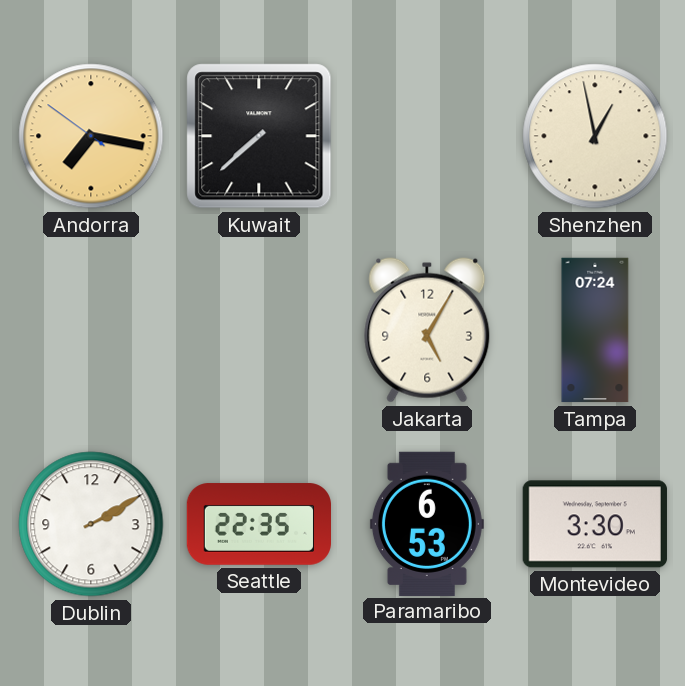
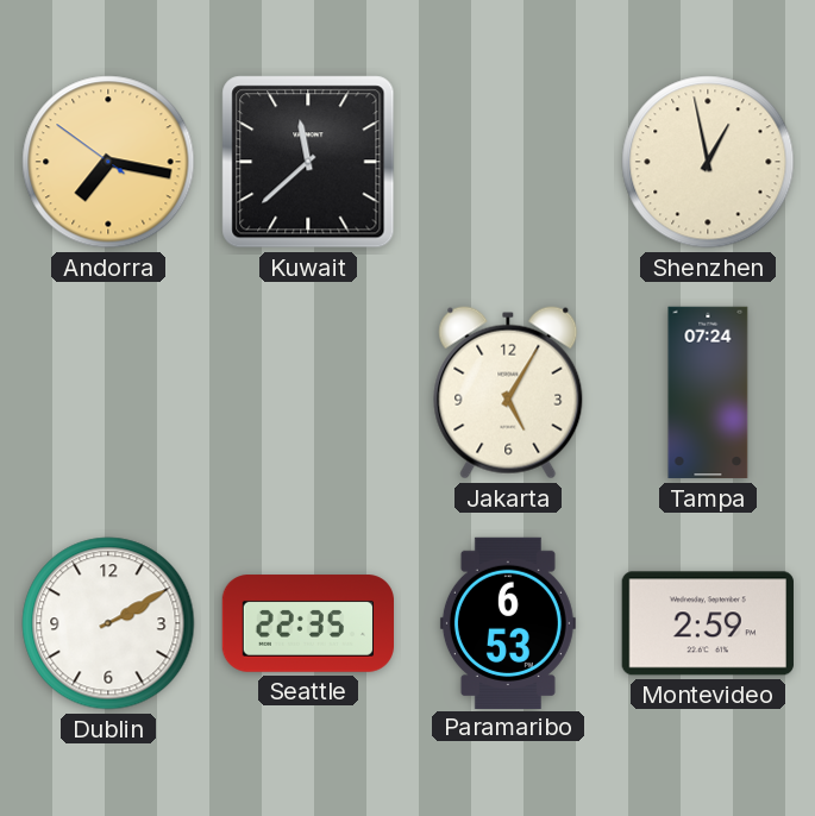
Kuwait: 7:38 -> 11:38 (308, 162)
Montevideo: 3:30 -> 2:59 (708, 623)
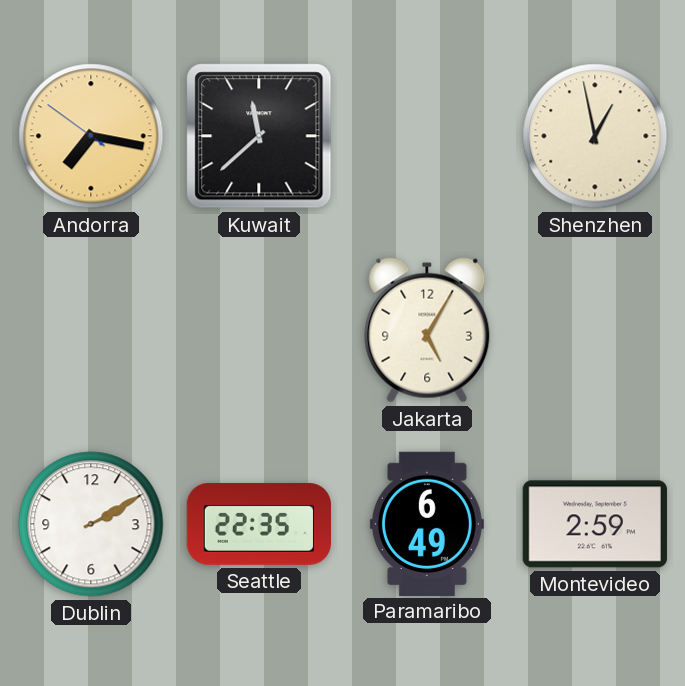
Tampa: 07:24 -> none (708, 393)
Paramaribo: 6:53 -> 6:49 (427, 523)
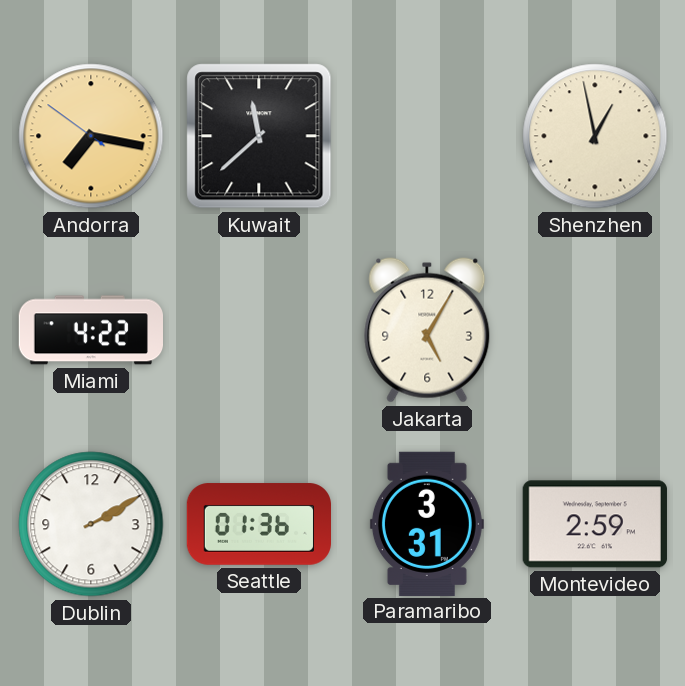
Miami: none -> 4:22 (90, 330)
Seattle: 22:35 -> 01:36 (259, 524)
Paramaribo: 6:49 -> 3:31 (427, 523)
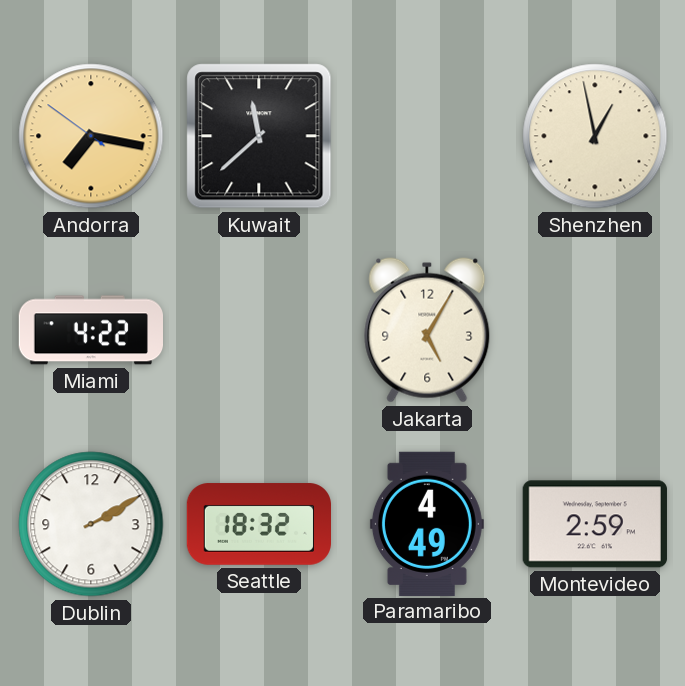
Seattle: 01:36 -> 18:32 (259, 524)
Paramaribo: 3:31 -> 4:49 (427, 523)
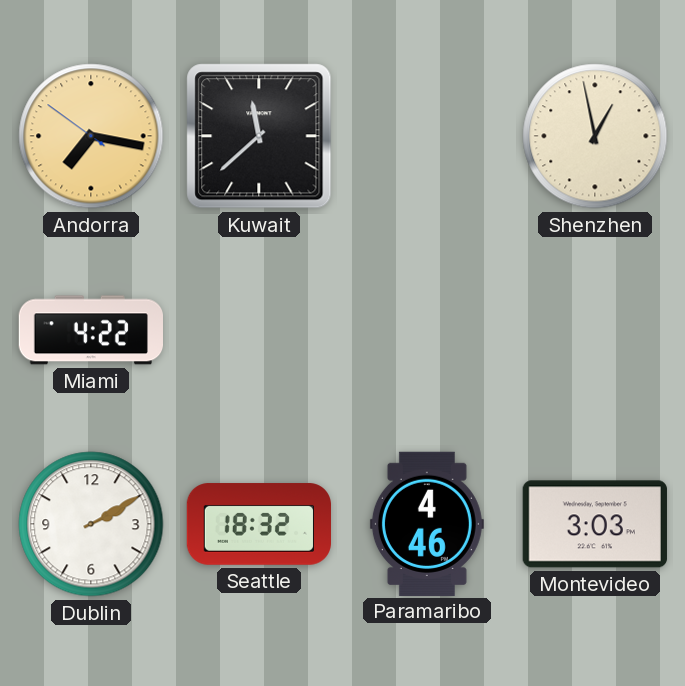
Jakarta: 5:05 -> none (427, 330)
Paramaribo: 4:49 -> 4:46 (427, 523)
Montevideo: 2:59 -> 3:03 (595, 524)
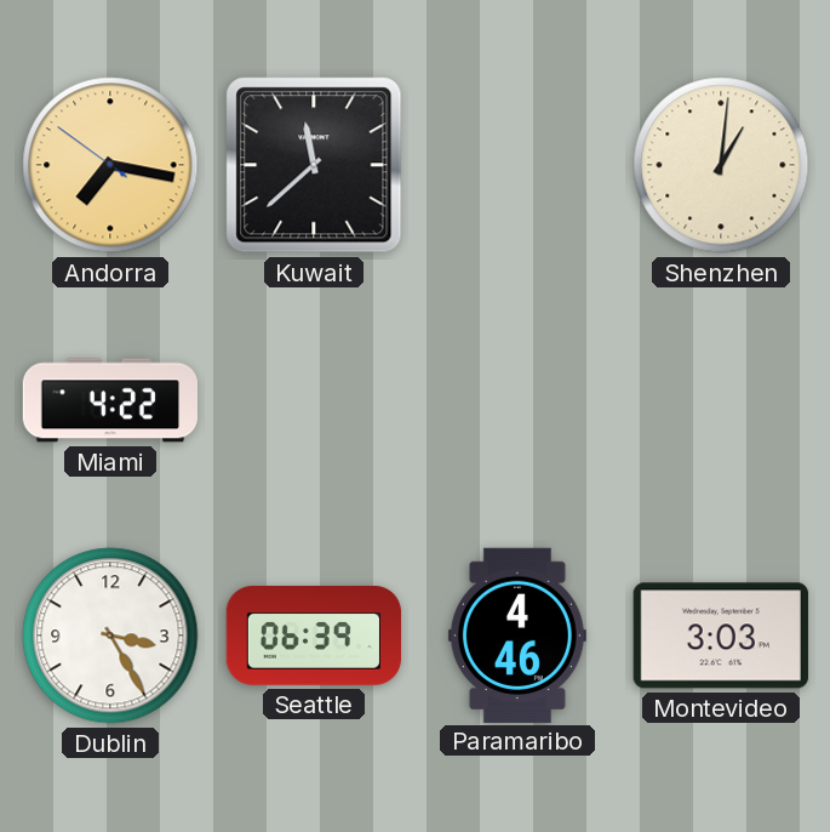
Shenzhen: 12:58 -> 1:01 (721, 165)
Dublin: 2:10 -> 3:25 (110, 636)
Seattle: 18:32 -> 06:39 (314, 636)
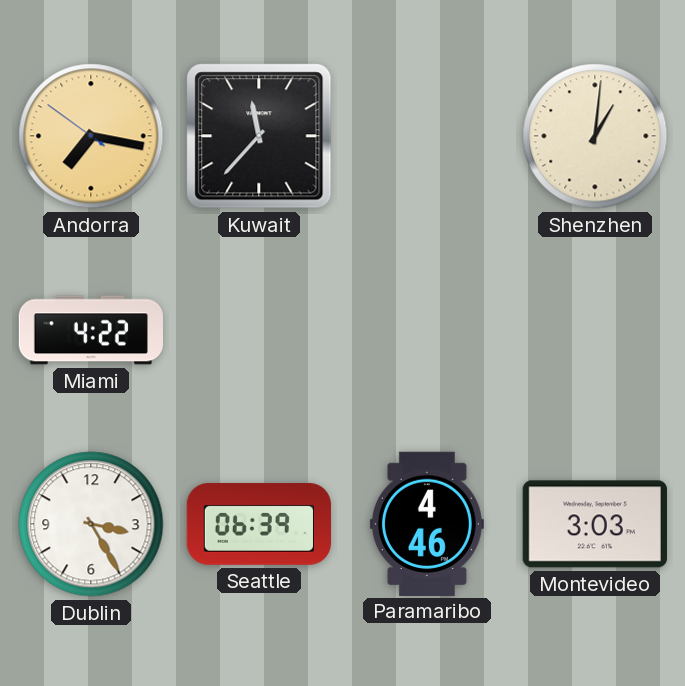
Kuwait: 11:38 -> 11:37 (259, 136)
